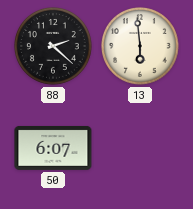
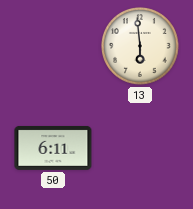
88: 2:22 -> none (53, 46)
50: 6:07 -> 6:11 (53, 148)
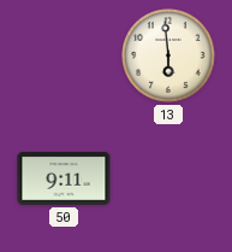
50: 6:11 -> 9:11 (64, 178)
